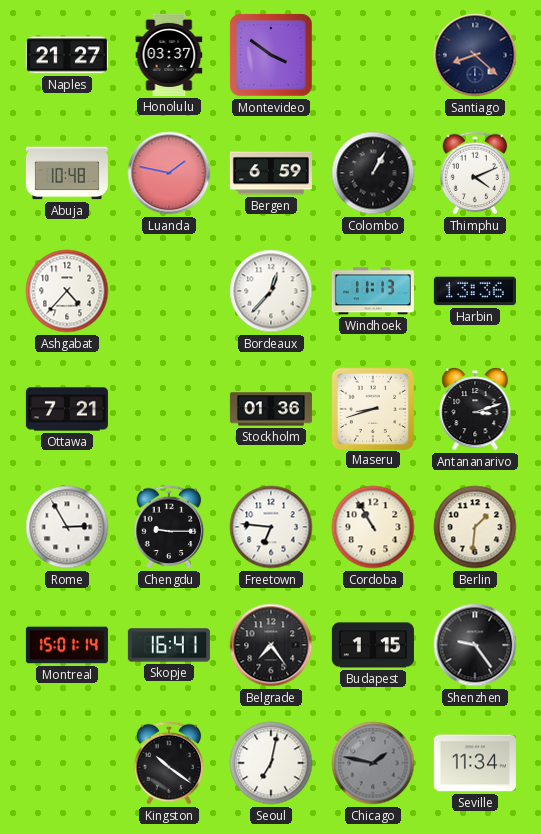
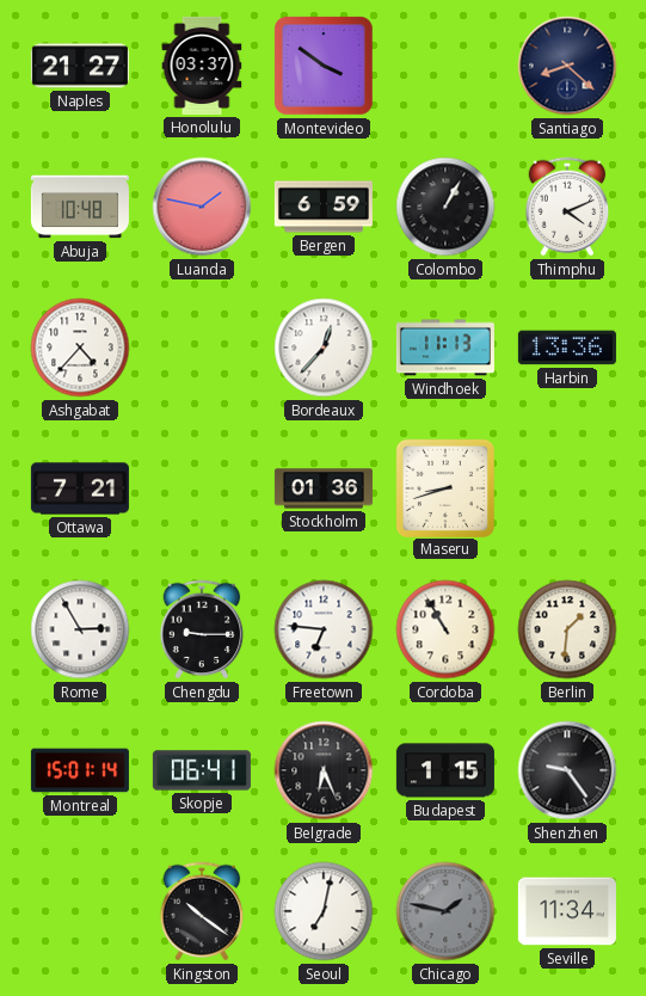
Antananarivo: 3:12 -> none (475, 409)
Skopje: 16:41 -> 06:41 (202, 770)
Belgrade: 7:24 -> 6:26 (324, 770)
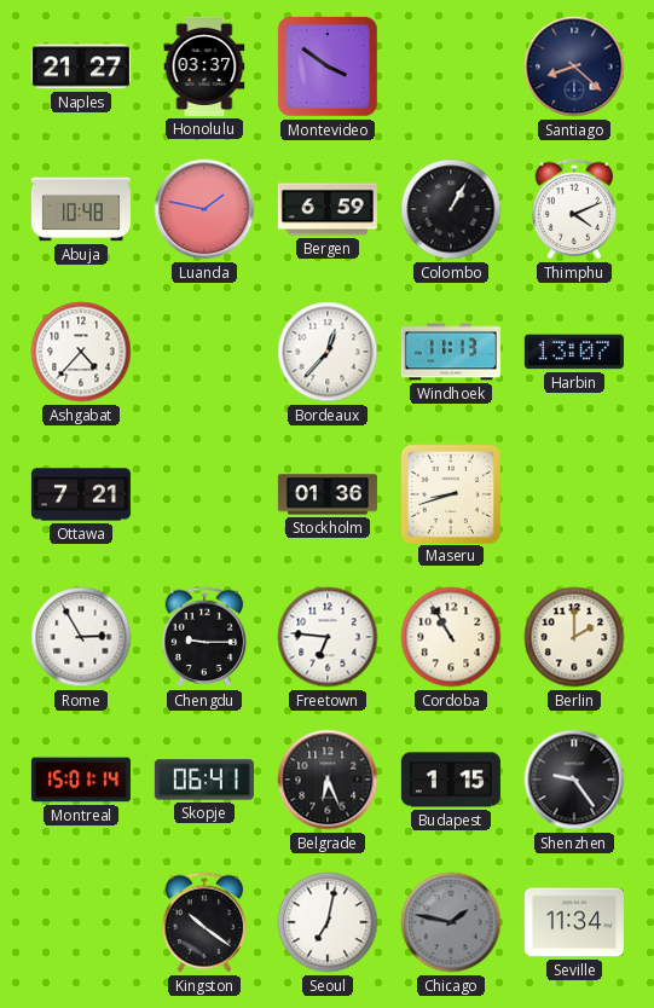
Harbin: 13:36 -> 13:07 (574, 352)
Berlin: 1:31 -> 2:00 (574, 637)
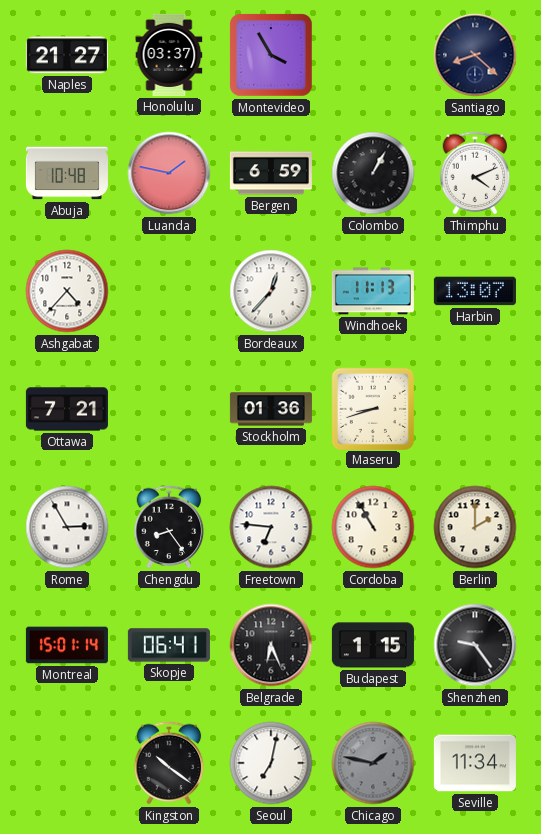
Montevideo: 3:51 -> 3:55 (272, 56)
Chengdu: 9:15 -> 8:24 (169, 527)
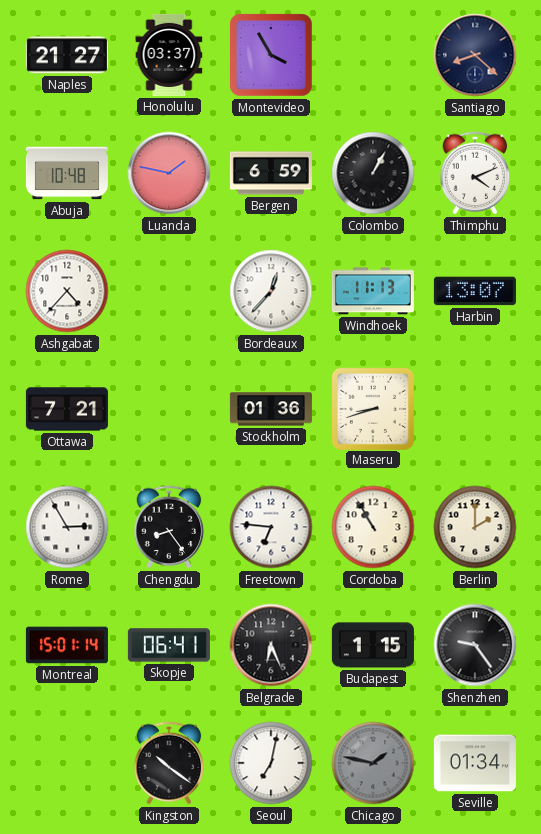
Seville: 11:34 -> 01:34 (475, 763)
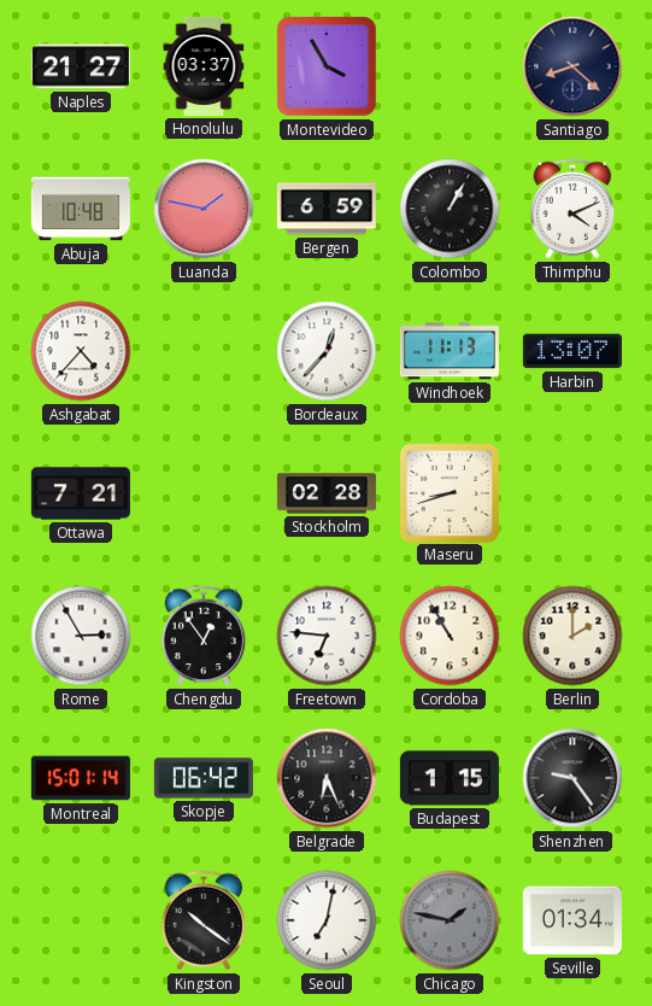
Stockholm: 01:36 -> 02:28 (327, 493)
Chengdu: 8:24 -> 12:54 (204, 636)
Skopje: 06:41 -> 06:42 (204, 778)
